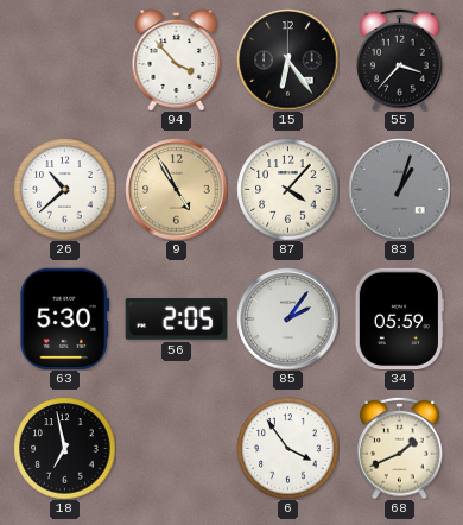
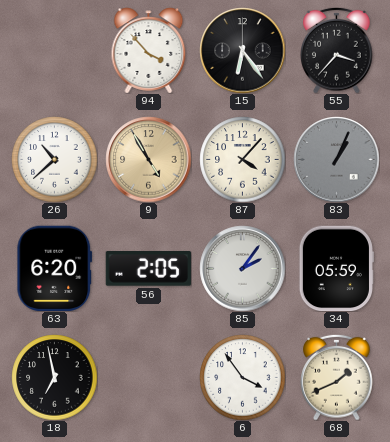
83: 1:03 -> 1:04 (336, 159)
63: 5:30 -> 6:20 (55, 268)
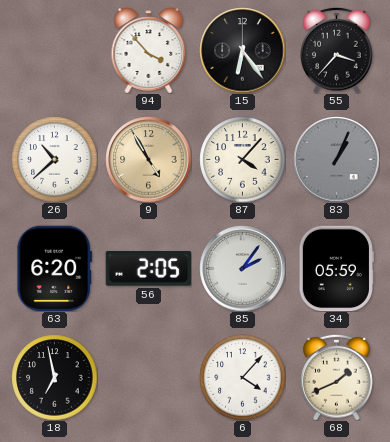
6: 3:54 -> 4:07 (242, 377)
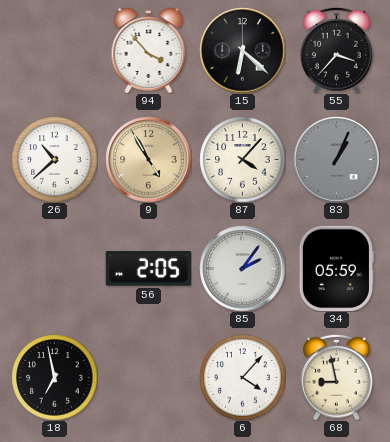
15: 6:24 -> 6:22 (242, 50)
63: 6:20 -> none (55, 268)
68: 1:41 -> 8:58 (337, 377)
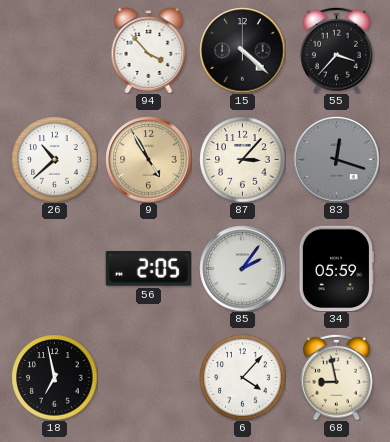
15: 6:22 -> 4:22 (242, 50)
87: 4:07 -> 3:07 (242, 159)
83: 1:04 -> 12:18 (336, 159)
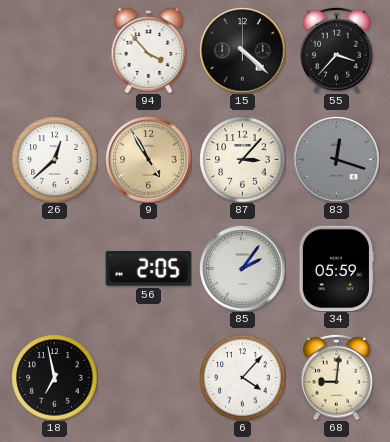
26: 10:38 -> 12:38 (54, 159)
68: 8:58 -> 9:01 (337, 377)
